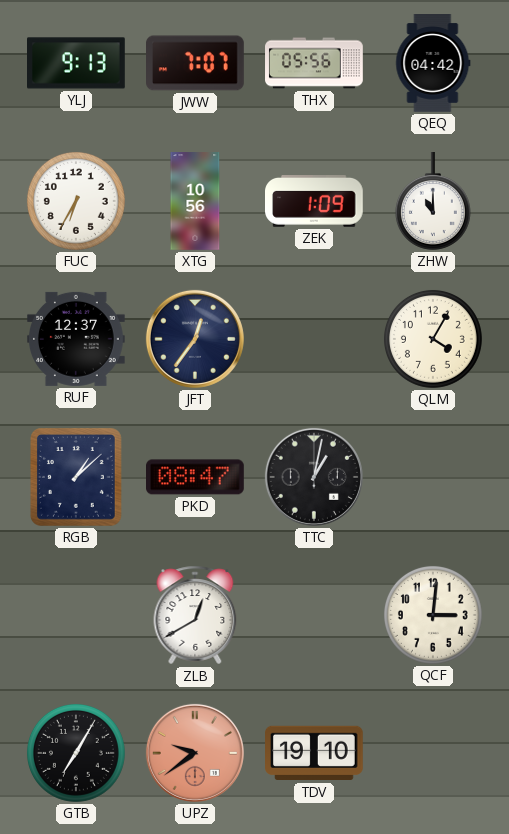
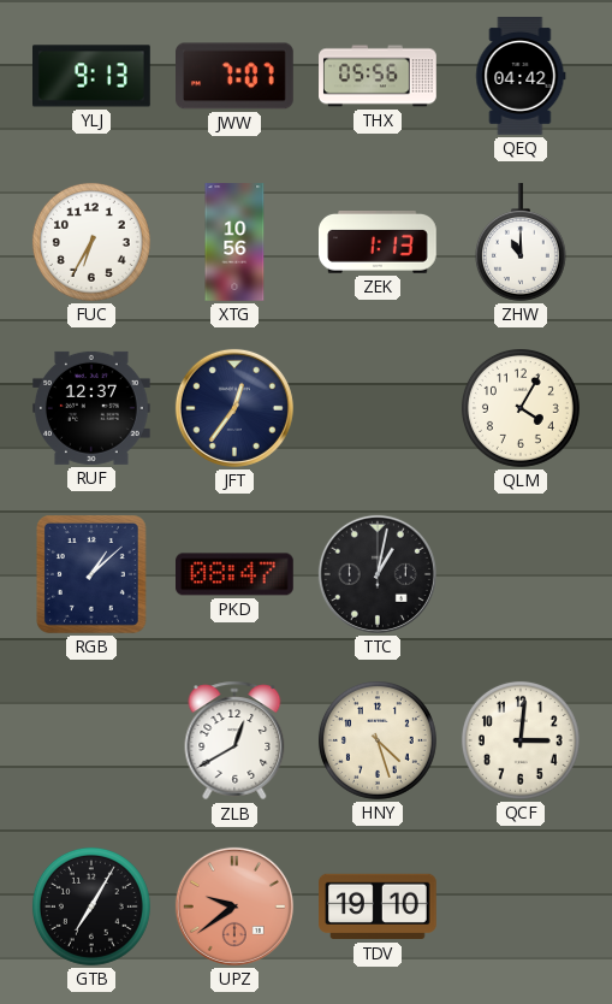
ZEK: 1:09 -> 1:13 (379, 243)
HNY: none -> 4:27 (378, 740)
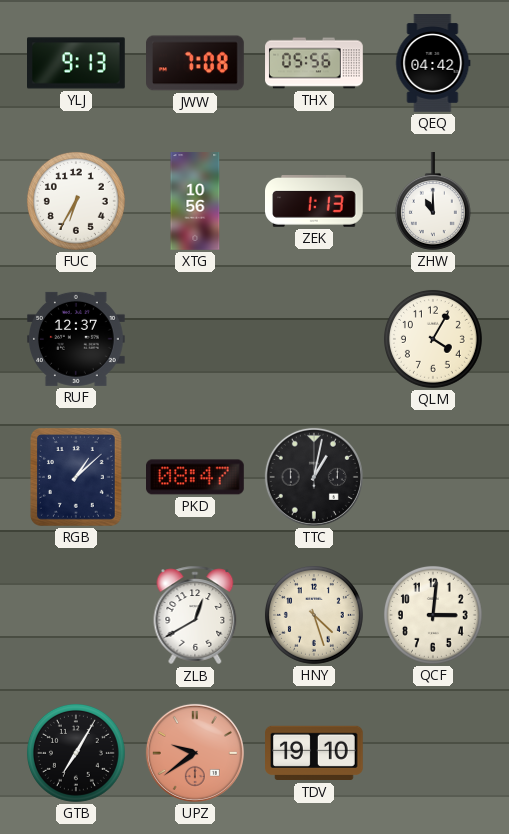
JWW: 7:07 -> 7:08 (196, 63)
JFT: 12:36 -> none (234, 408)
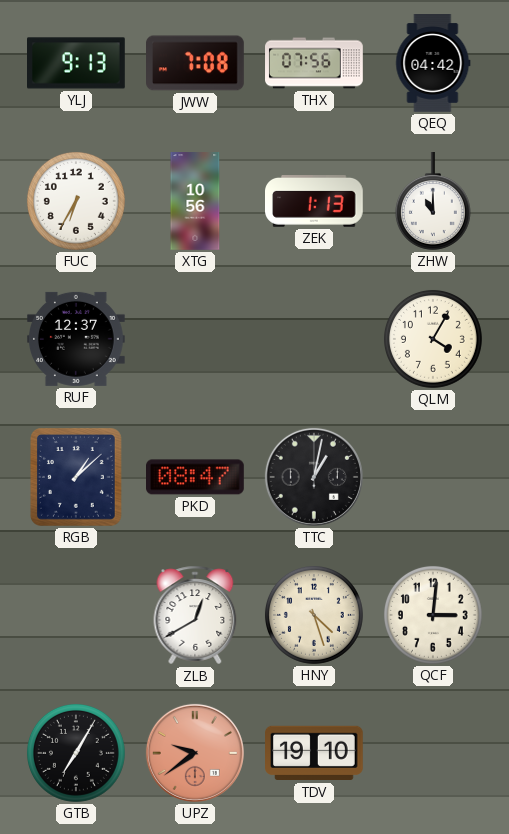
THX: 05:56 -> 07:56 (314, 63)
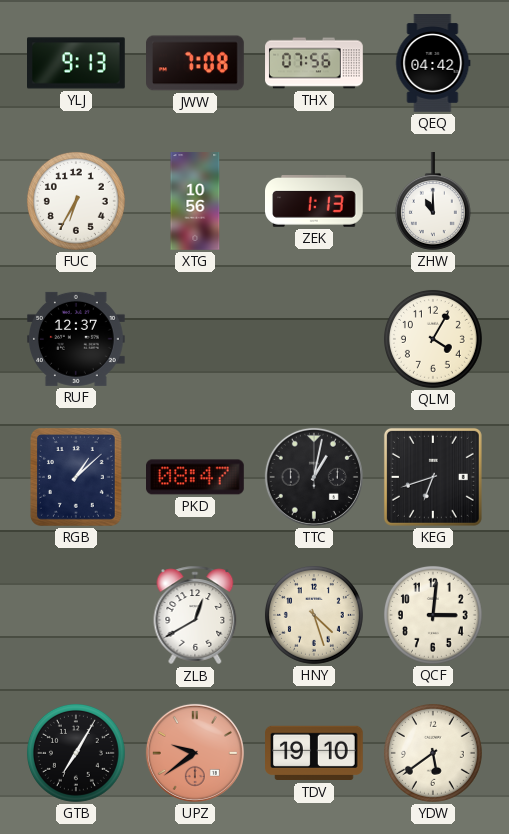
KEG: none -> 6:42 (433, 477)
YDW: none -> 5:39 (433, 753)
